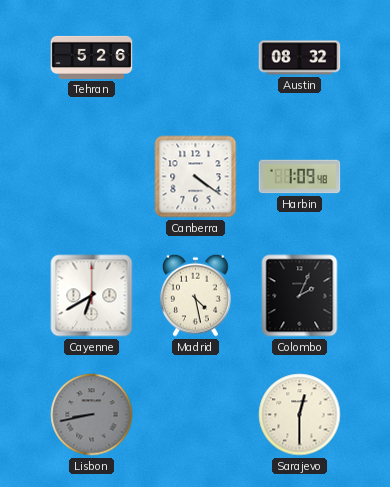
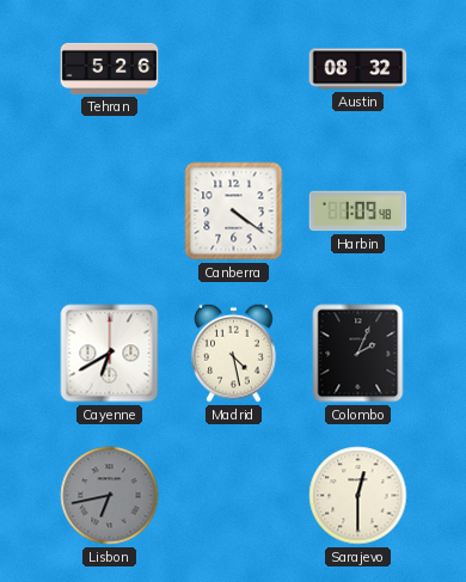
Lisbon: 8:43 -> 6:43 (110, 496)
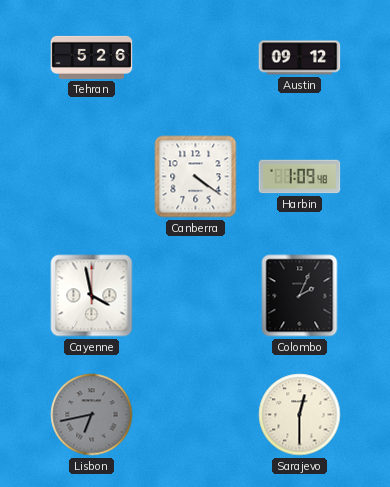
Austin: 08:32 -> 09:12 (300, 58)
Cayenne: 6:40 -> 3:58 (92, 296)
Madrid: 4:28 -> none (234, 353)
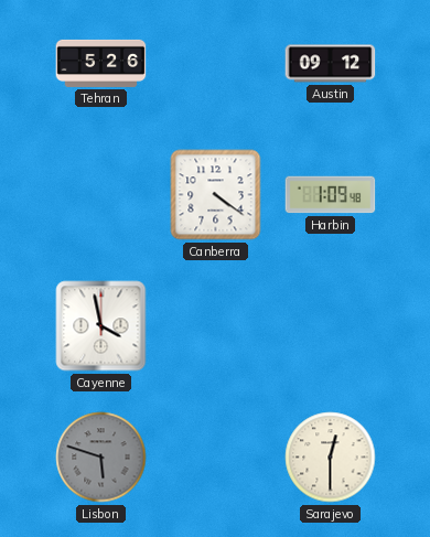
Colombo: 2:04 -> none (300, 296)
Lisbon: 6:43 -> 5:48 (101, 458)
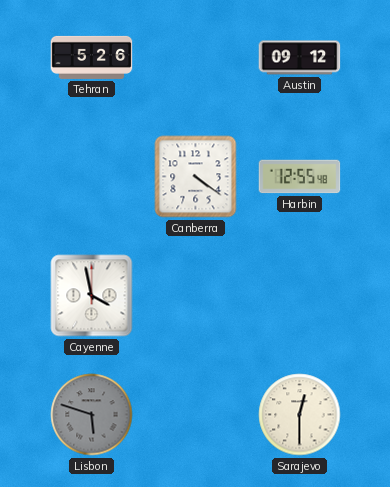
Harbin: 1:09 -> 12:55 (300, 177)
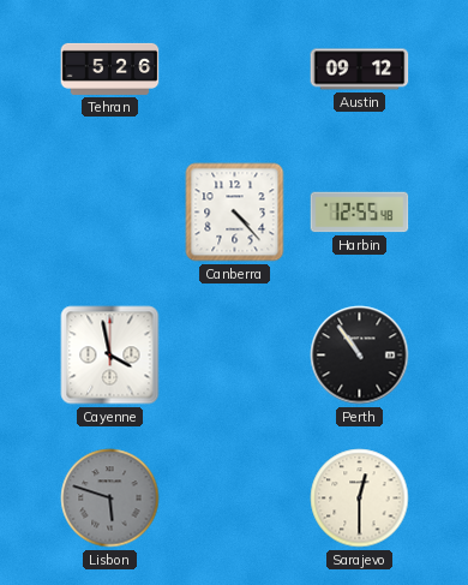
Canberra: 4:21 -> 4:23 (235, 213)
Perth: none -> 10:54 (360, 356)
